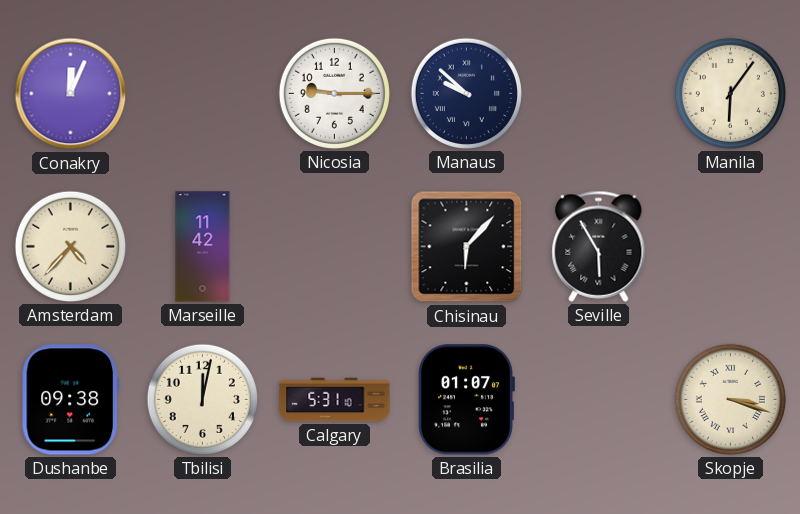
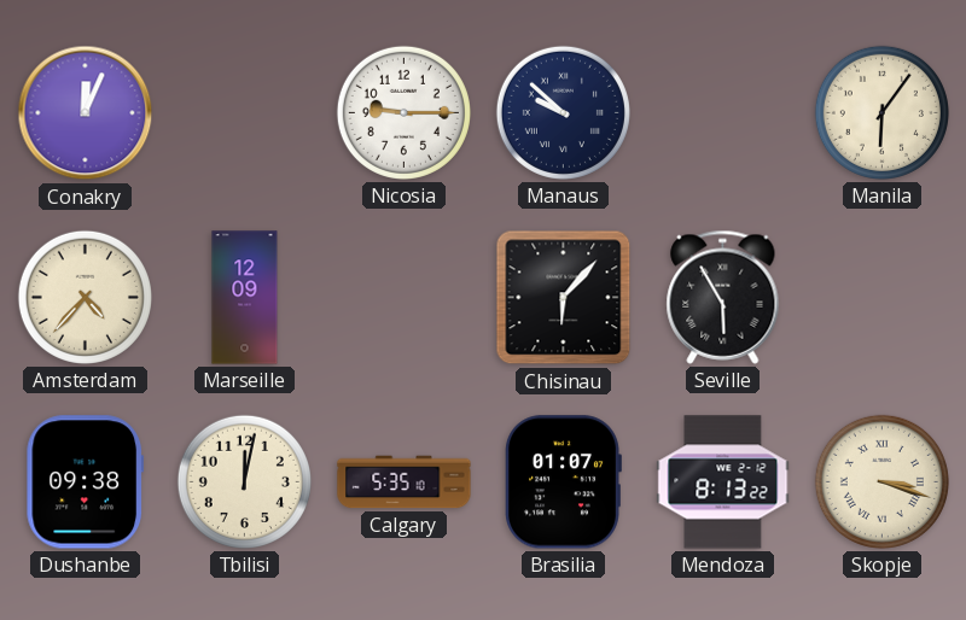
Marseille: 11:42 -> 12:09 (245, 298)
Calgary: 5:31 -> 5:35 (405, 482)
Mendoza: none -> 8:13 (723, 482)
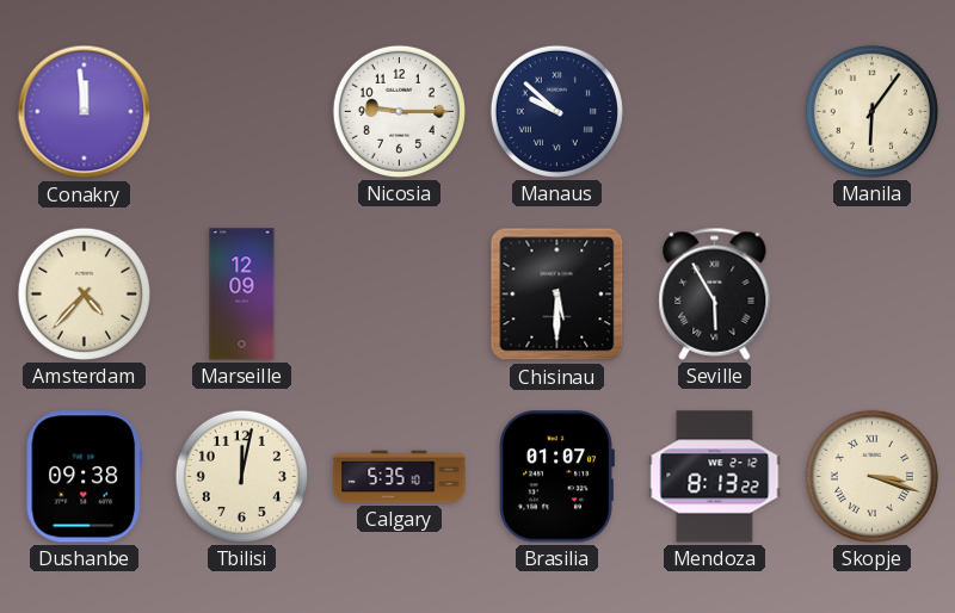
Conakry: 12:04 -> 11:59 (85, 112)
Chisinau: 6:07 -> 5:30 (557, 295)
